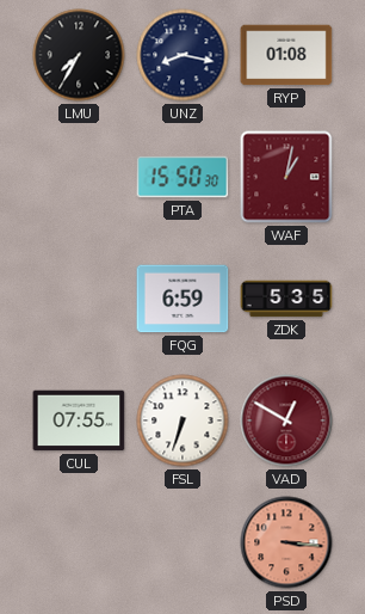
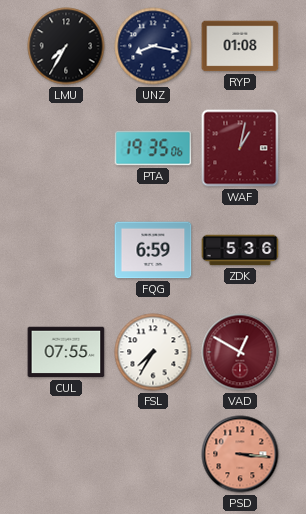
PTA: 15:50 -> 19:35 (153, 148)
ZDK: 5:35 -> 5:36 (240, 250)
FSL: 6:33 -> 7:35 (153, 352)
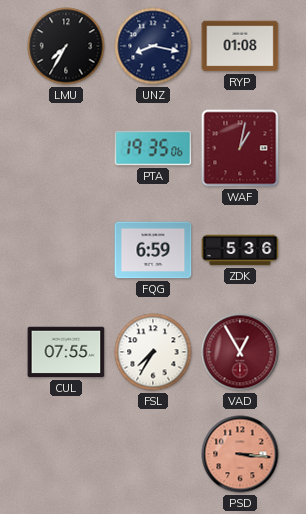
VAD: 12:50 -> 12:55 (240, 352)
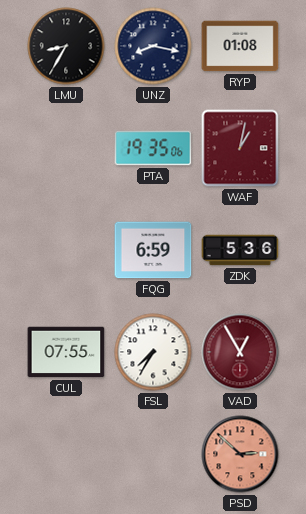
LMU: 7:35 -> 8:35 (66, 46)
PSD: 3:16 -> 2:52 (240, 454)
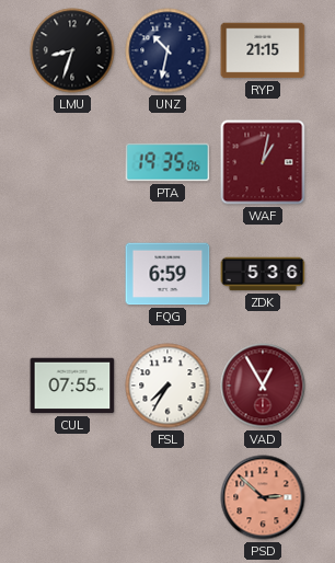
LMU: 8:35 -> 8:33 (72, 50)
UNZ: 8:17 -> 10:32 (168, 50)
RYP: 01:08 -> 21:15 (263, 50)
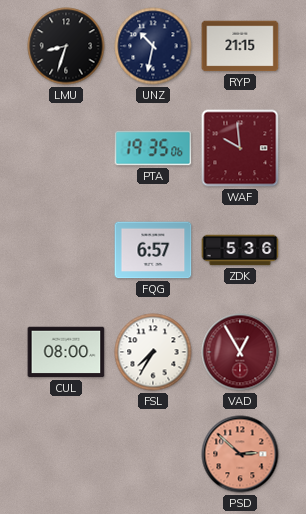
WAF: 1:02 -> 9:59 (240, 148)
FQG: 6:59 -> 6:57 (153, 250)
CUL: 07:55 -> 08:00 (66, 352)
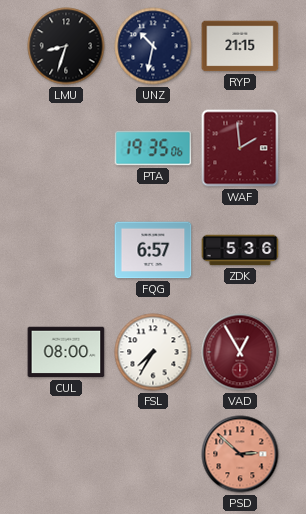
WAF: 9:59 -> 1:59 (240, 148)
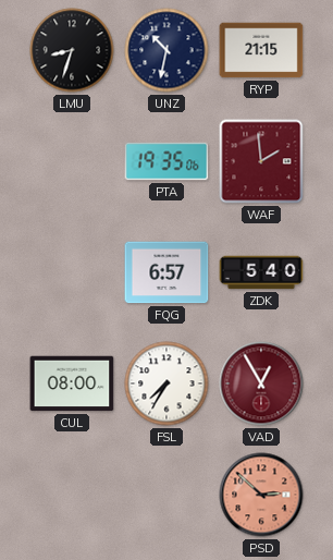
ZDK: 5:36 -> 5:40 (261, 272)
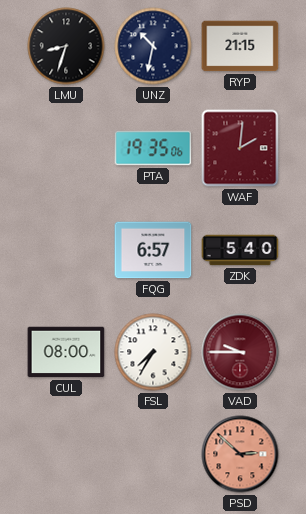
WAF: 1:59 -> 2:01 (240, 148)
VAD: 12:55 -> 9:45 (240, 352)
